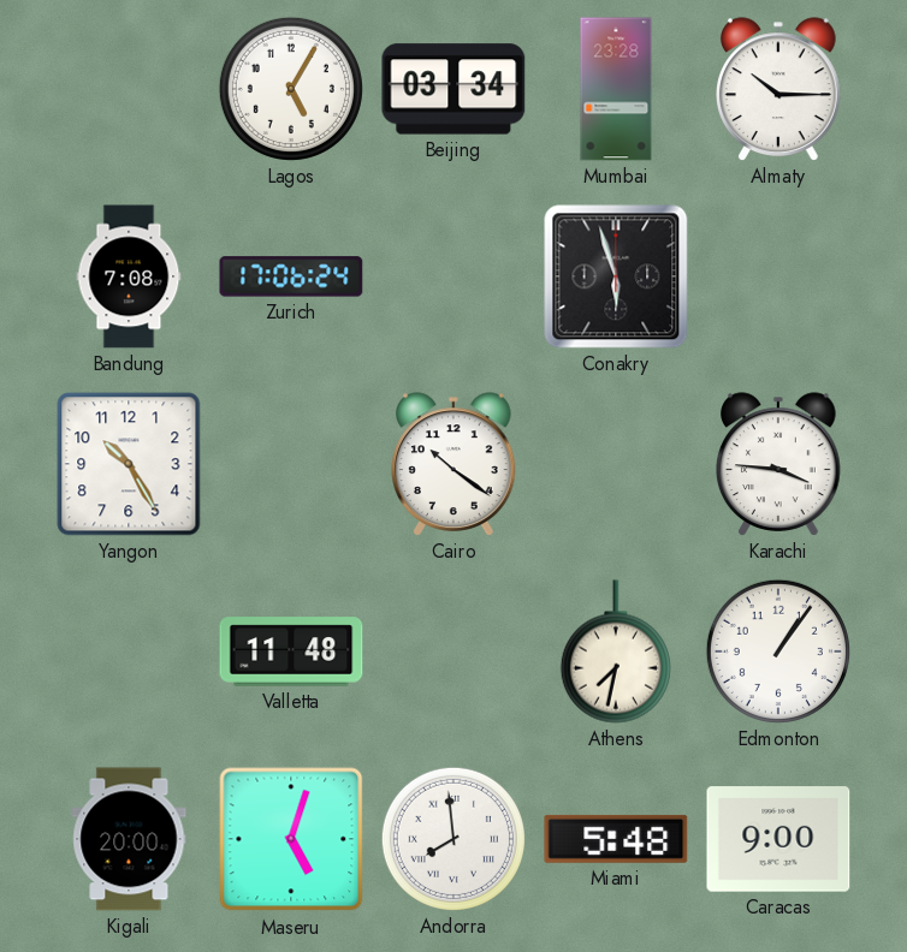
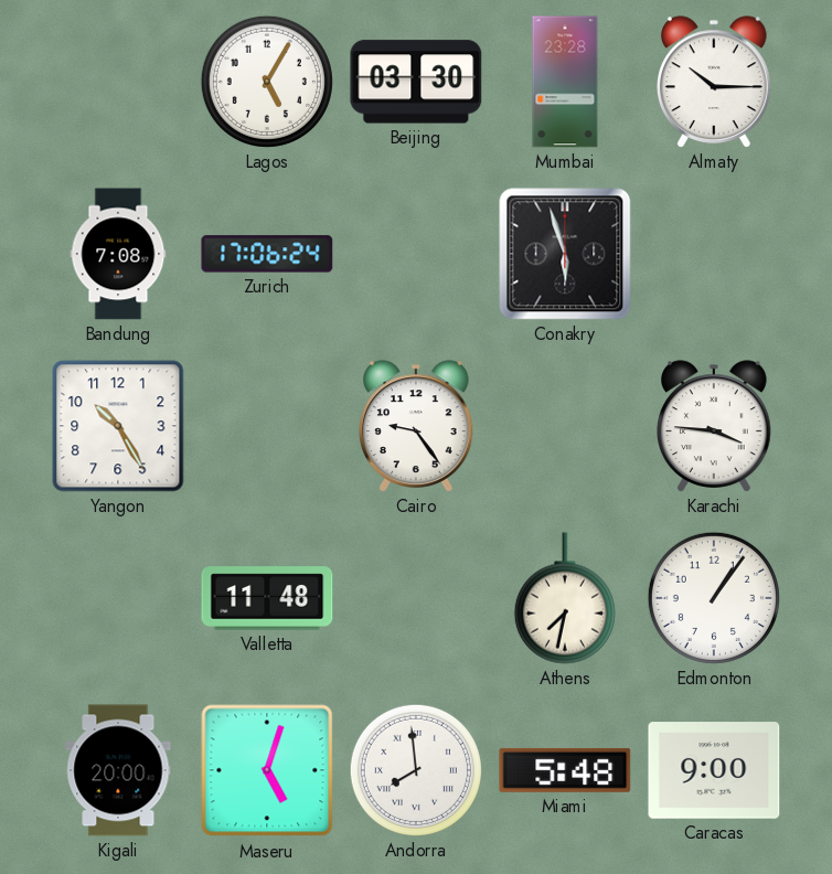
Beijing: 03:34 -> 03:30 (416, 82)
Cairo: 10:21 -> 9:24 (417, 426)
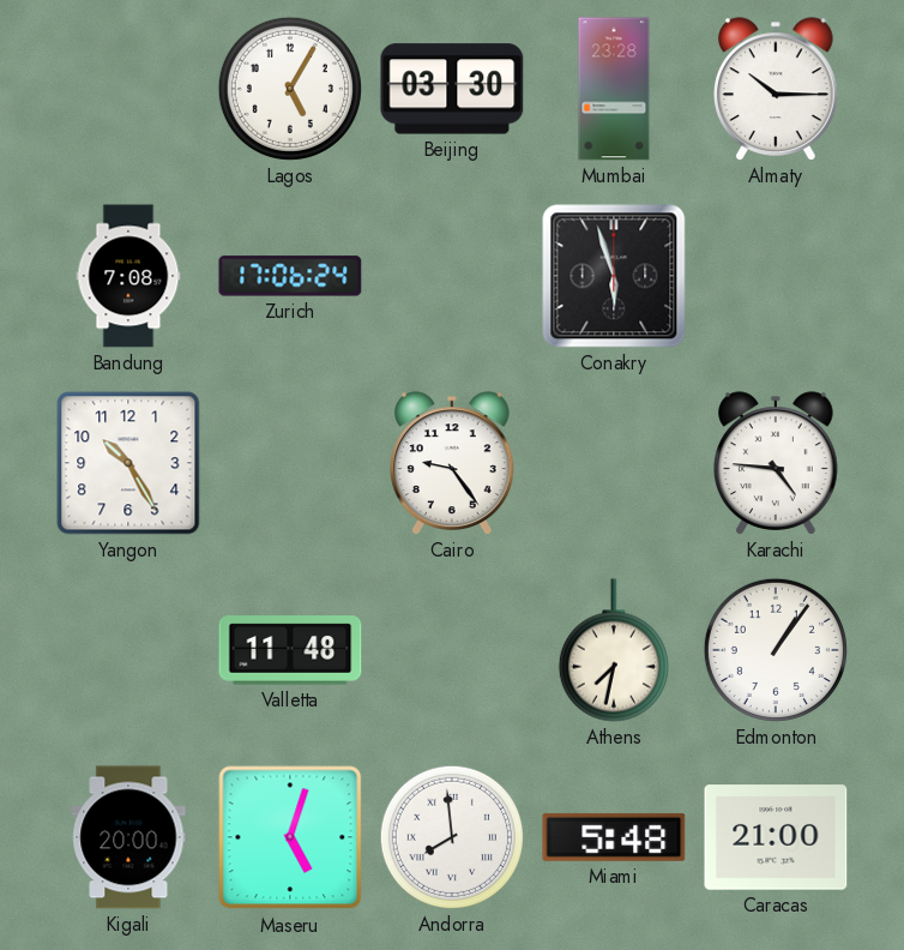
Karachi: 3:46 -> 4:46 (777, 463)
Caracas: 9:00 -> 21:00 (776, 837)
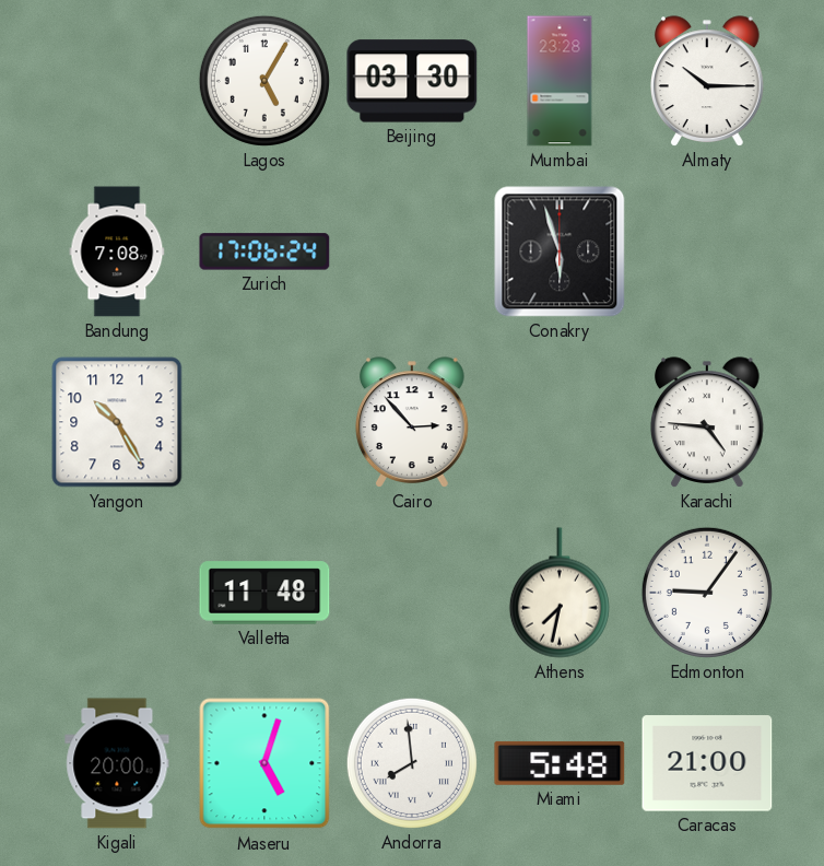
Cairo: 9:24 -> 2:53 (413, 422)
Edmonton: 1:06 -> 9:06 (707, 593)
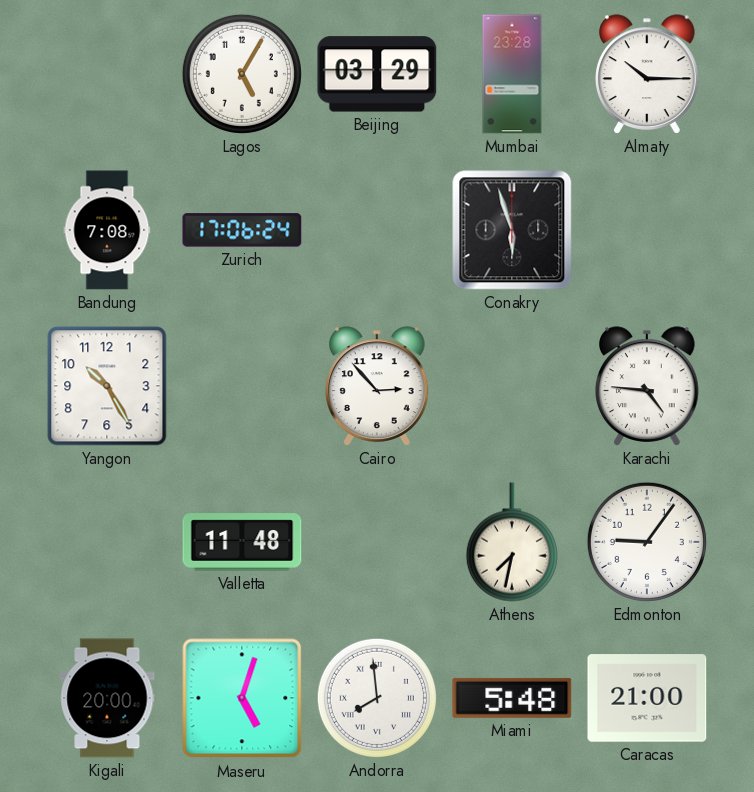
Beijing: 03:30 -> 03:29 (377, 74)
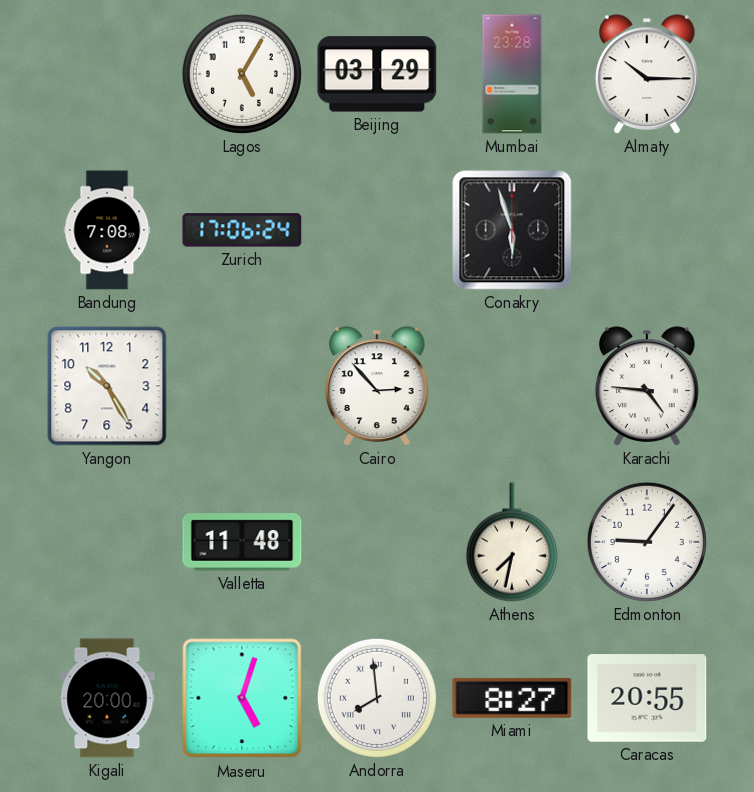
Miami: 5:48 -> 8:27 (512, 698)
Caracas: 21:00 -> 20:55 (647, 698)
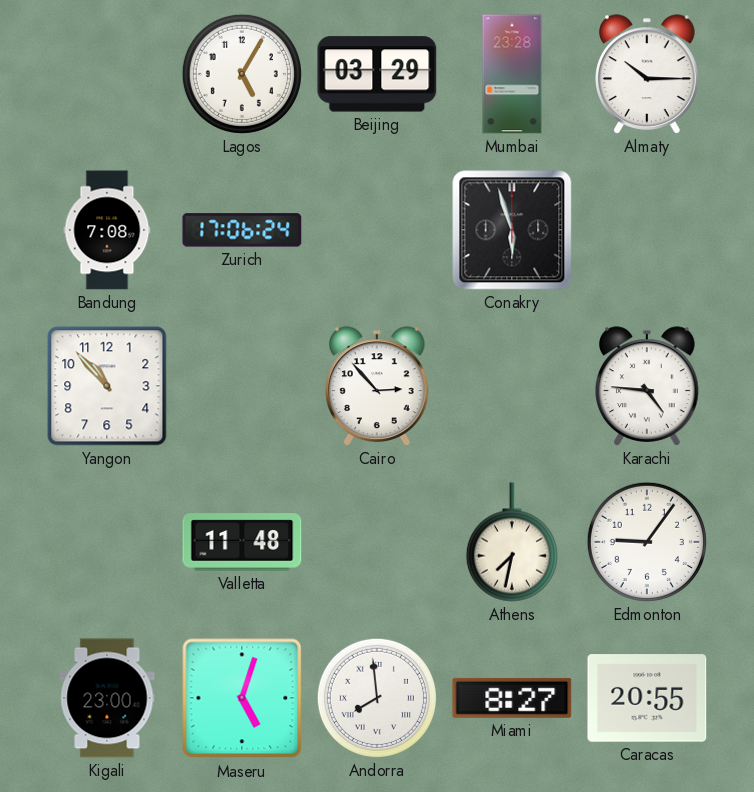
Yangon: 10:25 -> 10:53 (107, 386)
Kigali: 20:00 -> 23:00 (107, 698)
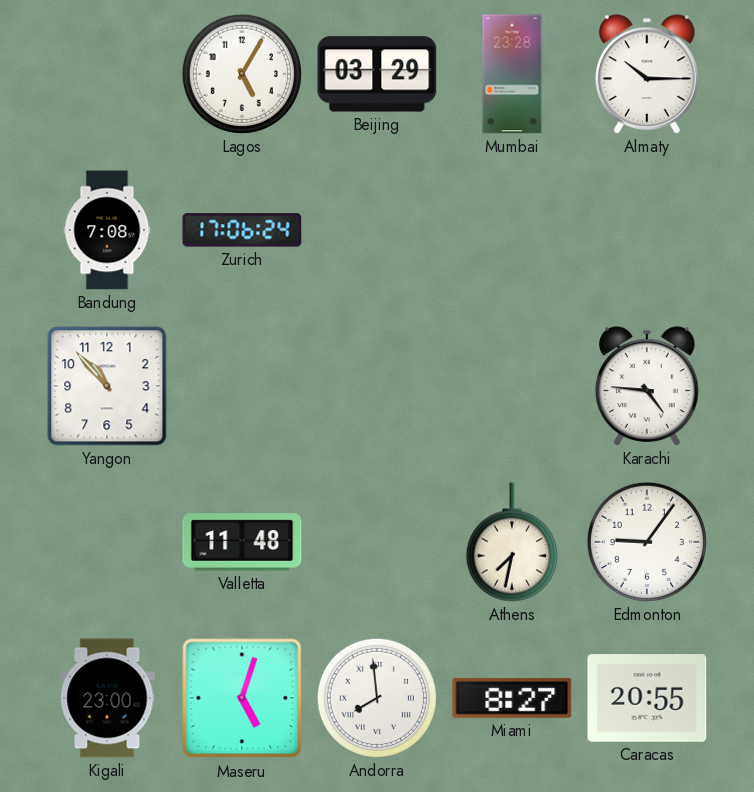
Conakry: 5:57 -> none (512, 230)
Cairo: 2:53 -> none (378, 386)
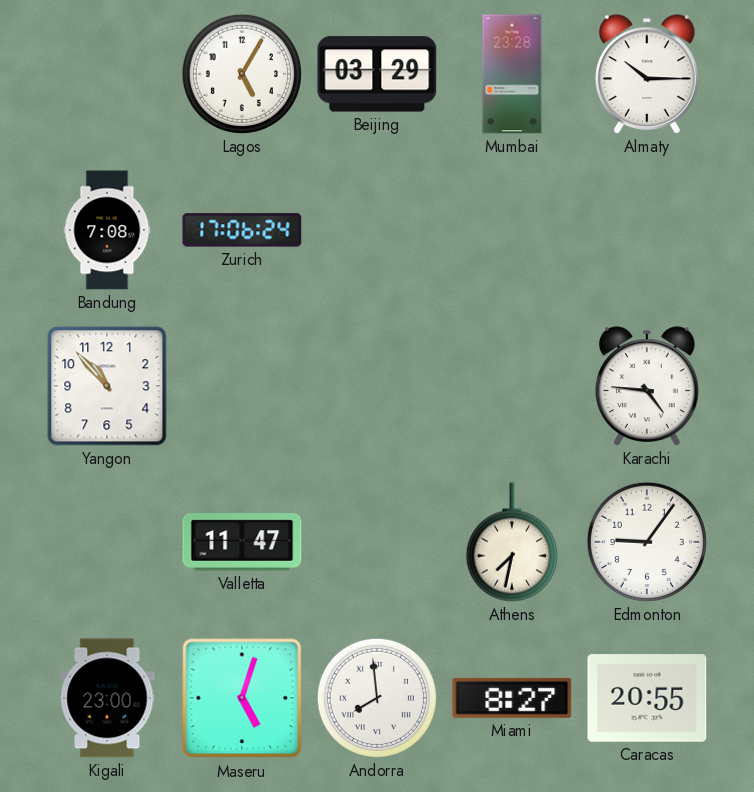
Valletta: 11:48 -> 11:47 (242, 542)
